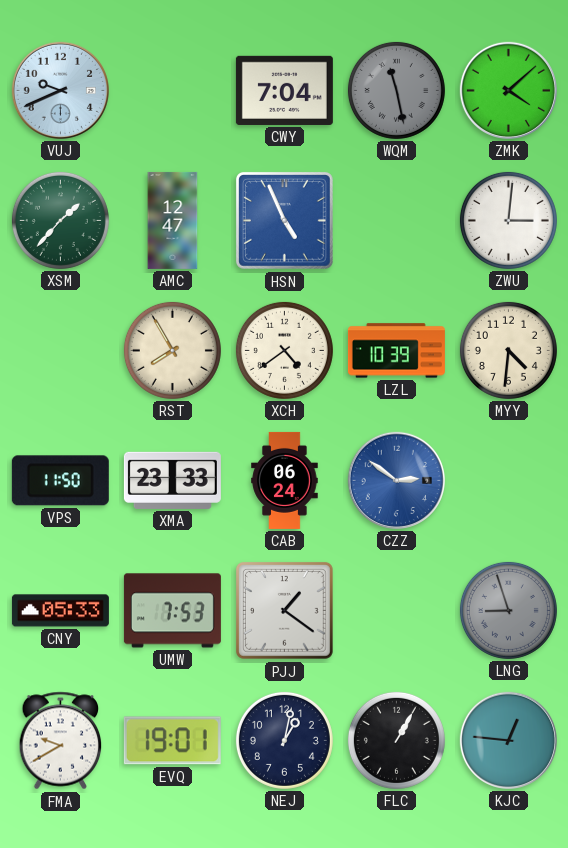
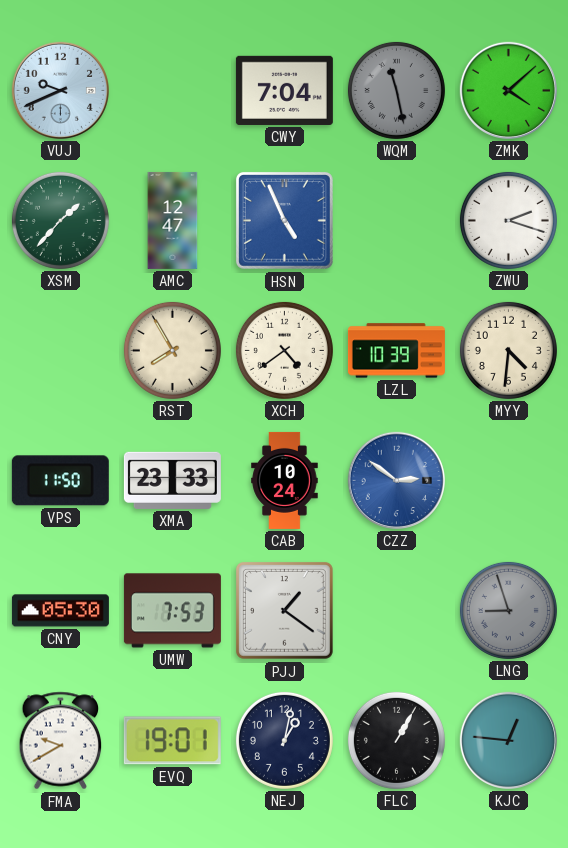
ZWU: 3:01 -> 2:18 (508, 220)
CAB: 06:24 -> 10:24 (285, 480)
CNY: 05:33 -> 05:30 (60, 611)
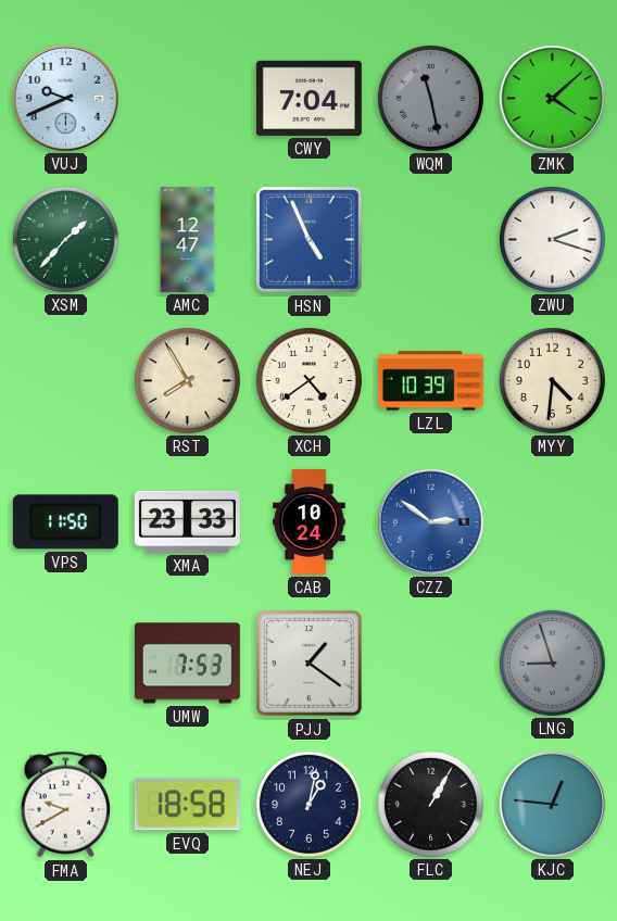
CNY: 05:30 -> none (60, 611)
EVQ: 19:01 -> 18:58 (187, 805)
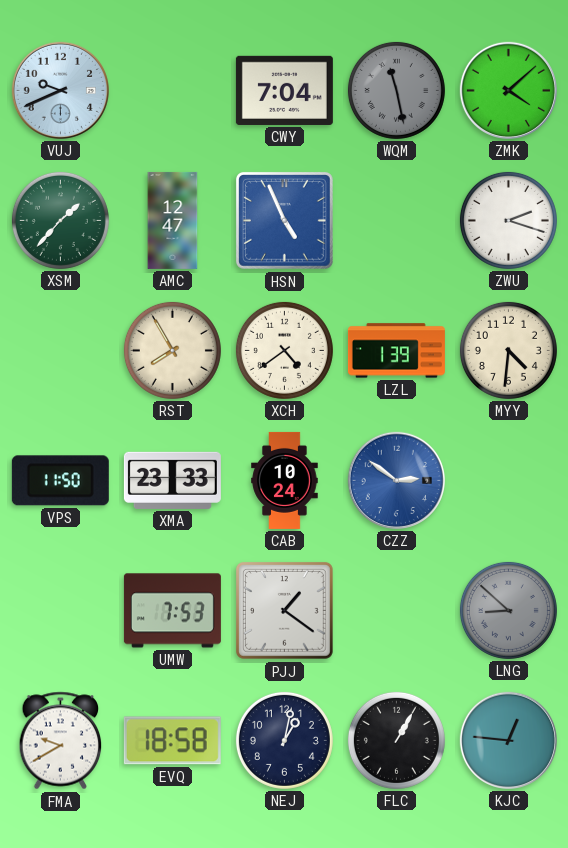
LZL: 10:39 -> 1:39 (396, 351)
LNG: 8:57 -> 8:52 (508, 610)
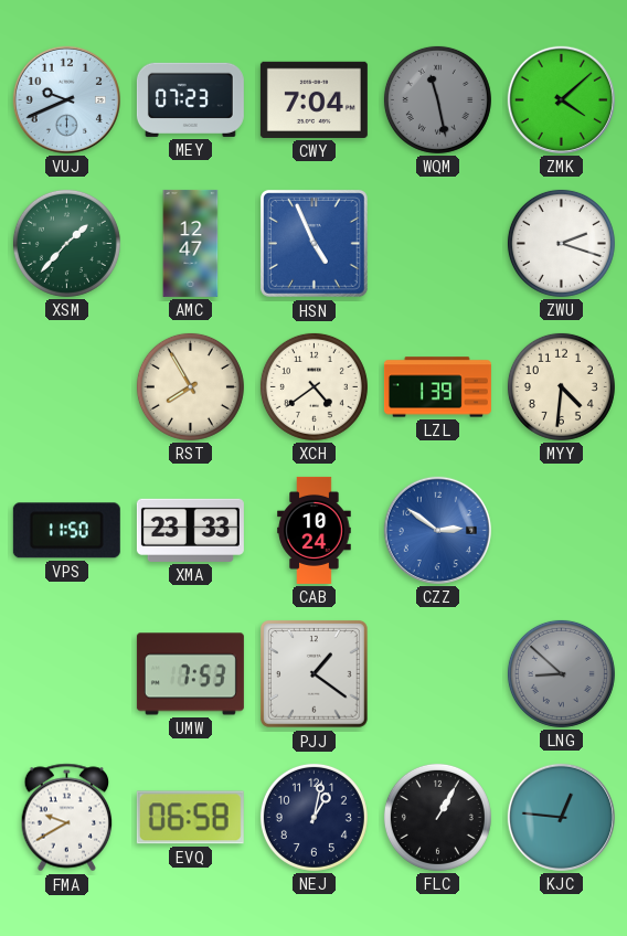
MEY: none -> 07:23 (190, 99)
EVQ: 18:58 -> 06:58 (190, 818)
